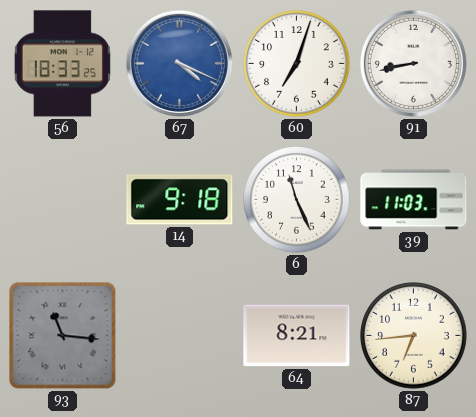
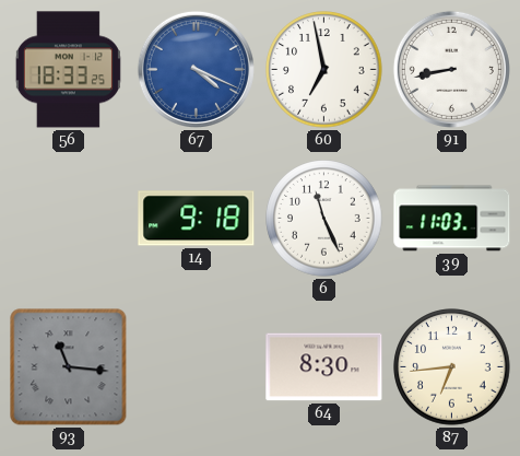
60: 7:03 -> 6:58 (324, 70)
64: 8:21 -> 8:30 (324, 367)
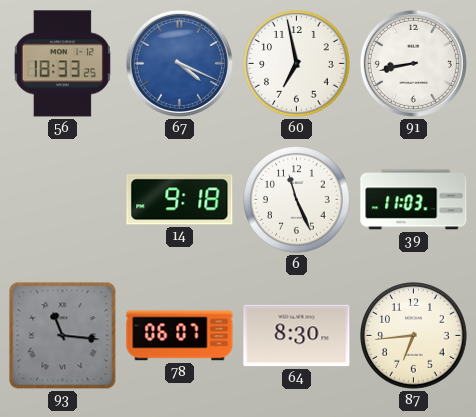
78: none -> 06:07 (180, 336)
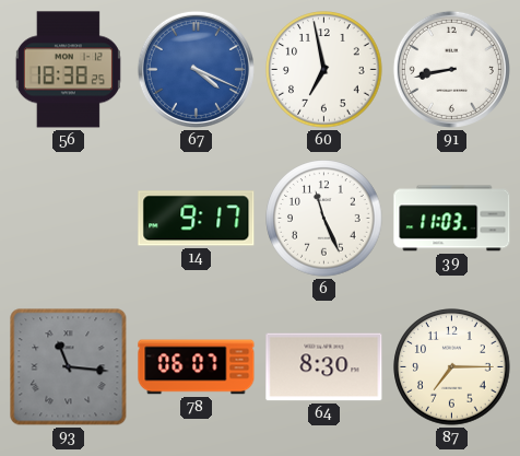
56: 18:33 -> 18:38 (68, 70)
14: 9:18 -> 9:17 (197, 219)
87: 6:44 -> 7:15 (452, 367)
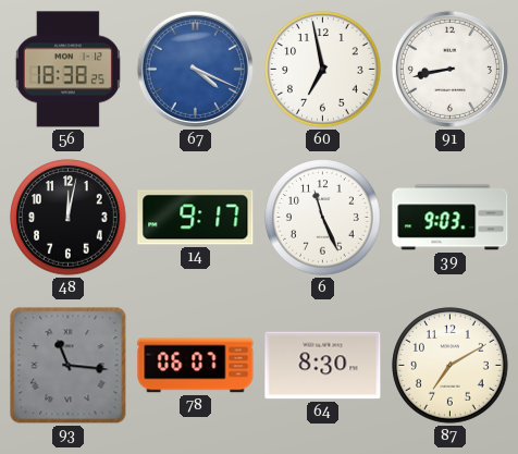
48: none -> 12:02 (69, 218)
39: 11:03 -> 9:03 (451, 218)
87: 7:15 -> 7:10 (451, 366)
